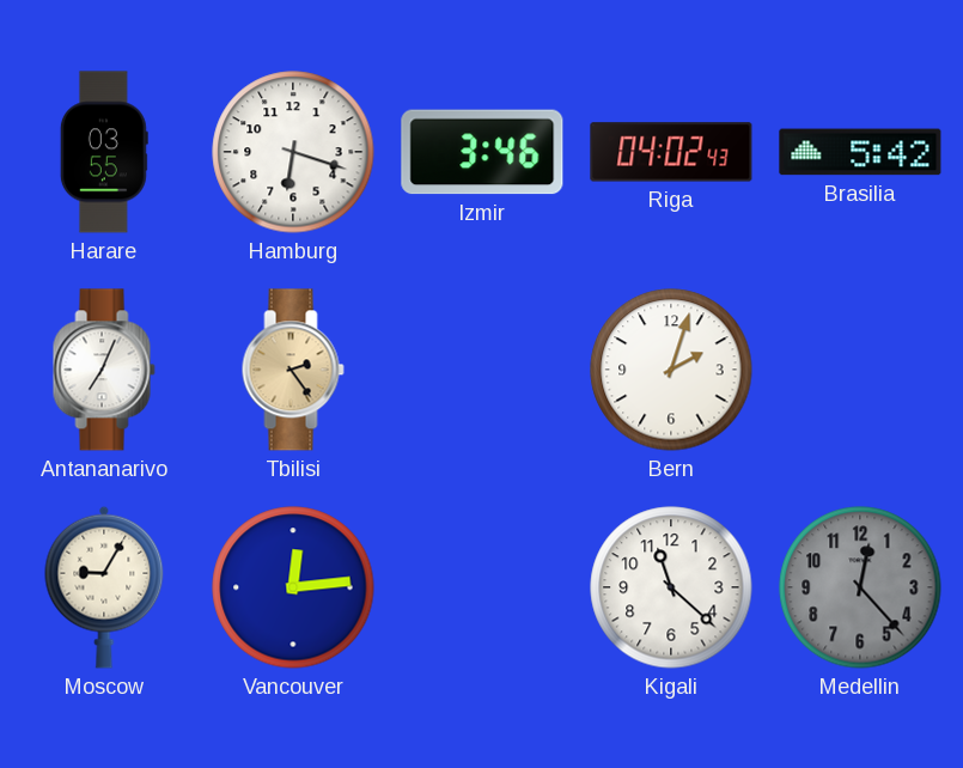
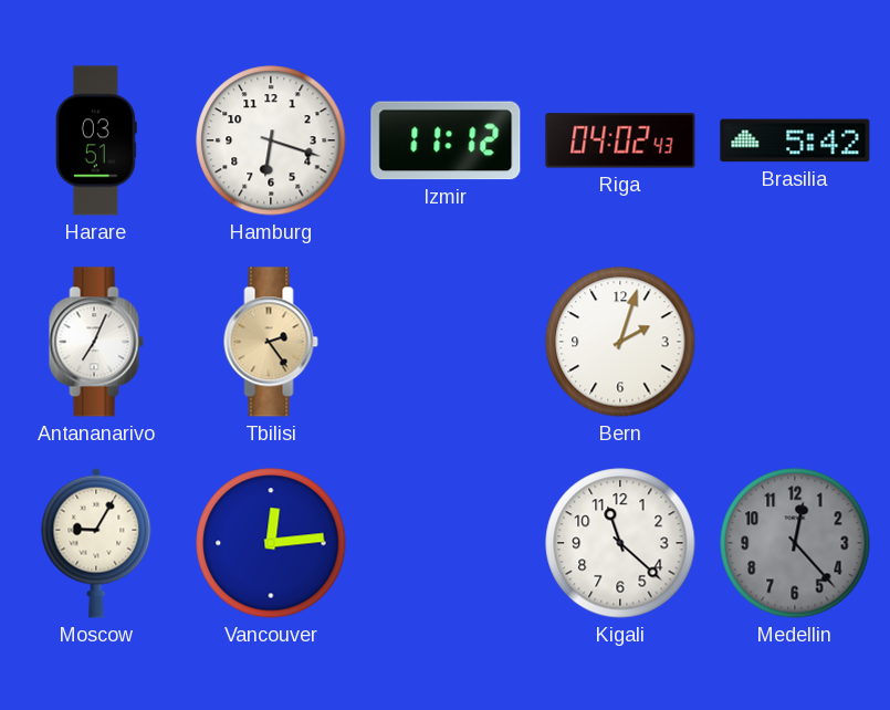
Harare: 03:55 -> 03:51 (96, 140)
Izmir: 3:46 -> 11:12 (446, 140)
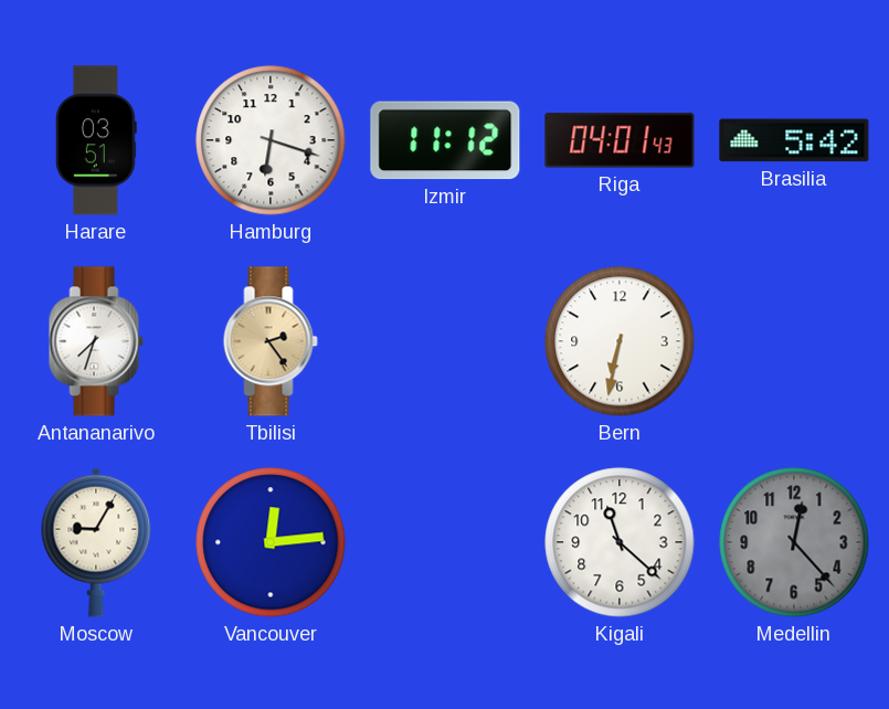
Riga: 04:02 -> 04:01 (620, 140)
Antananarivo: 7:04 -> 7:33 (96, 341)
Bern: 2:03 -> 6:32 (620, 341)
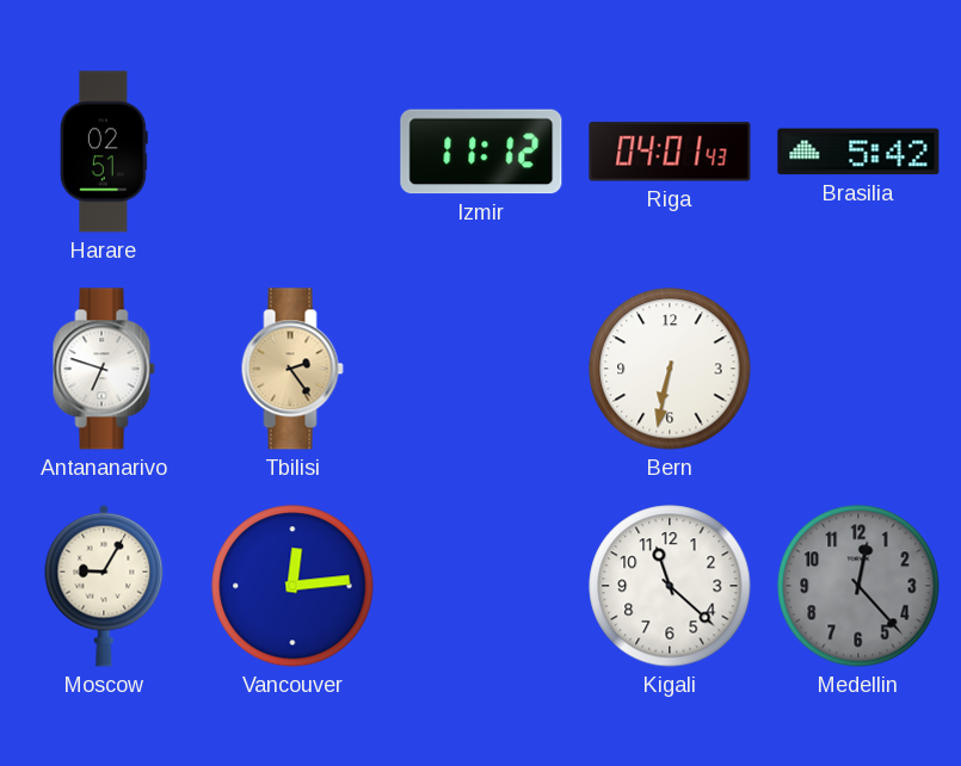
Harare: 03:51 -> 02:51 (104, 152)
Hamburg: 6:18 -> none (271, 140)
Antananarivo: 7:33 -> 6:48 (104, 369)
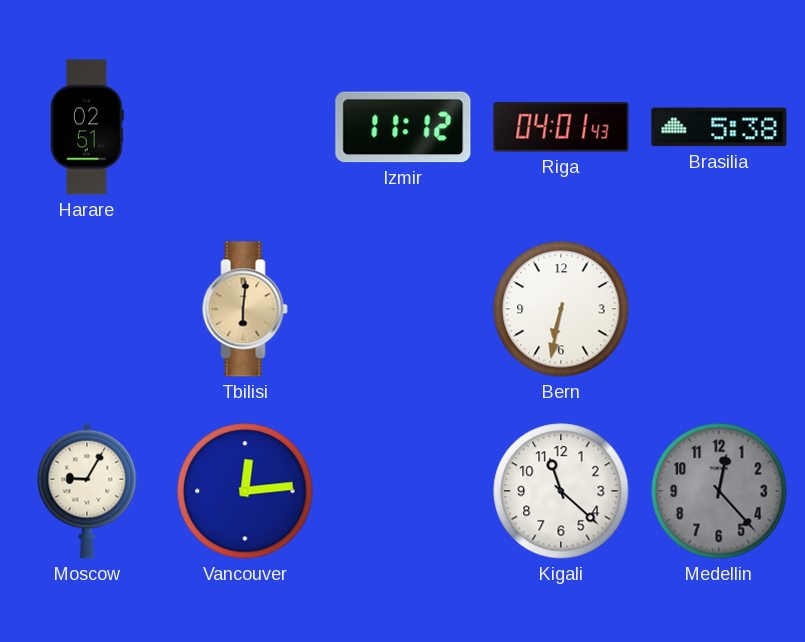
Brasilia: 5:42 -> 5:38 (719, 127)
Antananarivo: 6:48 -> none (104, 369)
Tbilisi: 2:24 -> 6:01 (245, 309)
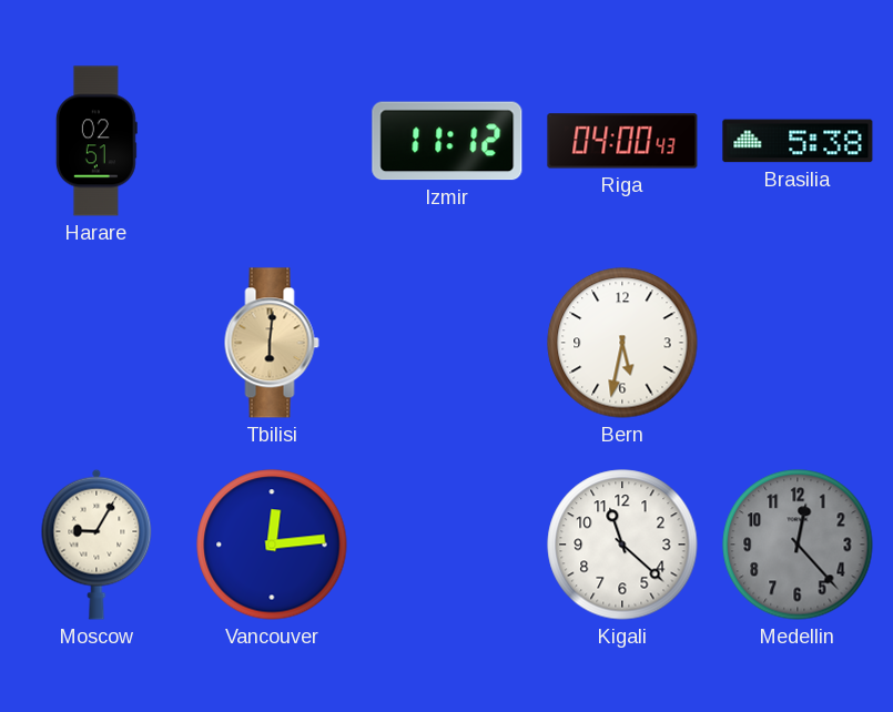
Riga: 04:01 -> 04:00 (622, 141)
Bern: 6:32 -> 5:32 (622, 343)
